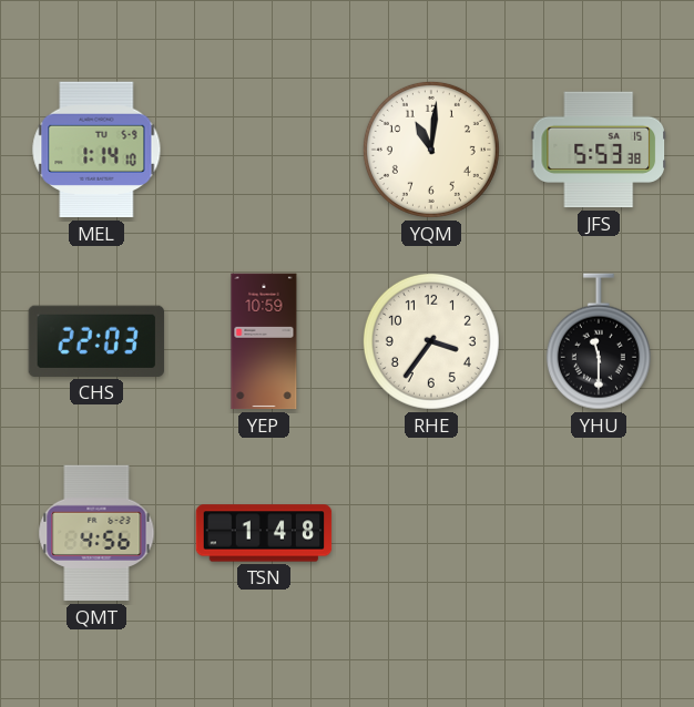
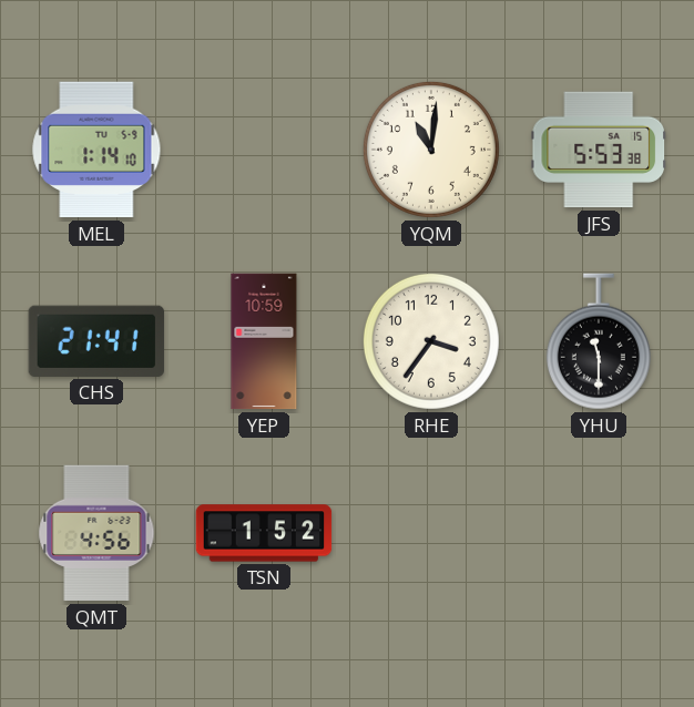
CHS: 22:03 -> 21:41 (96, 341)
TSN: 1:48 -> 1:52 (264, 533)
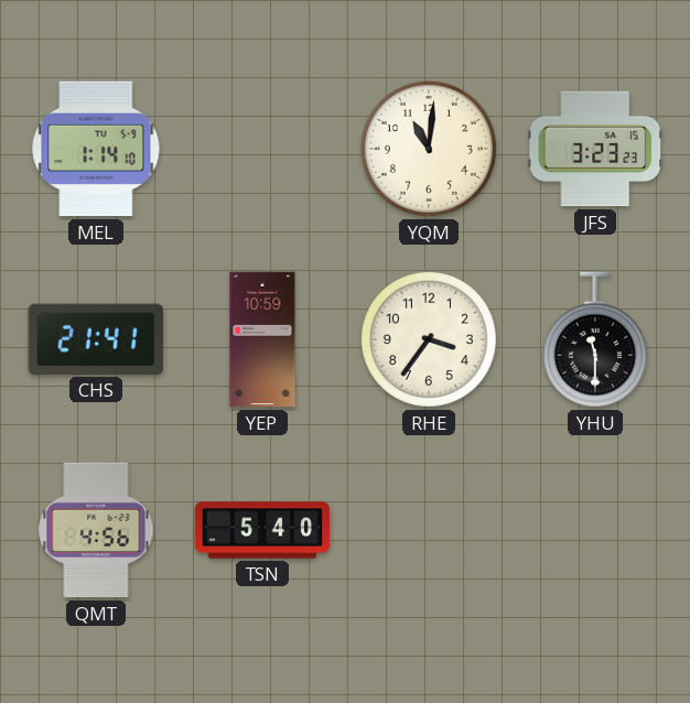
JFS: 5:53 -> 3:23 (595, 149)
TSN: 1:52 -> 5:40 (262, 530)
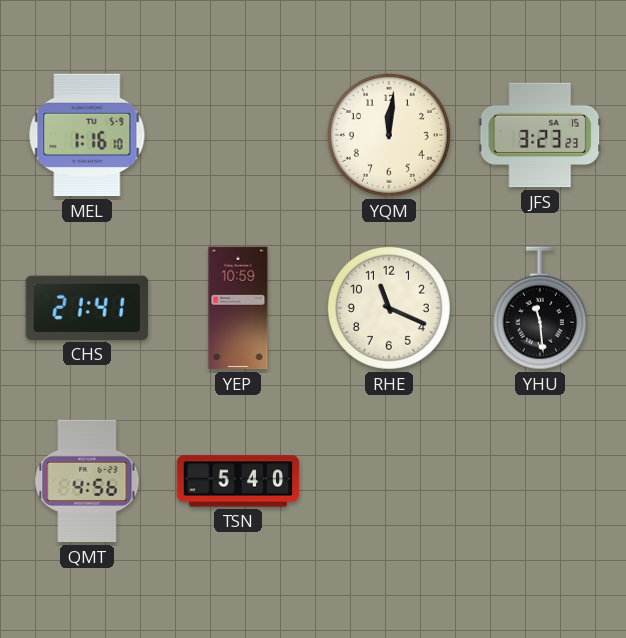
MEL: 1:14 -> 1:16 (87, 135)
YQM: 11:01 -> 12:01 (389, 135)
RHE: 3:36 -> 11:19 (389, 308)
YHU: 11:30 -> 11:29 (540, 308)
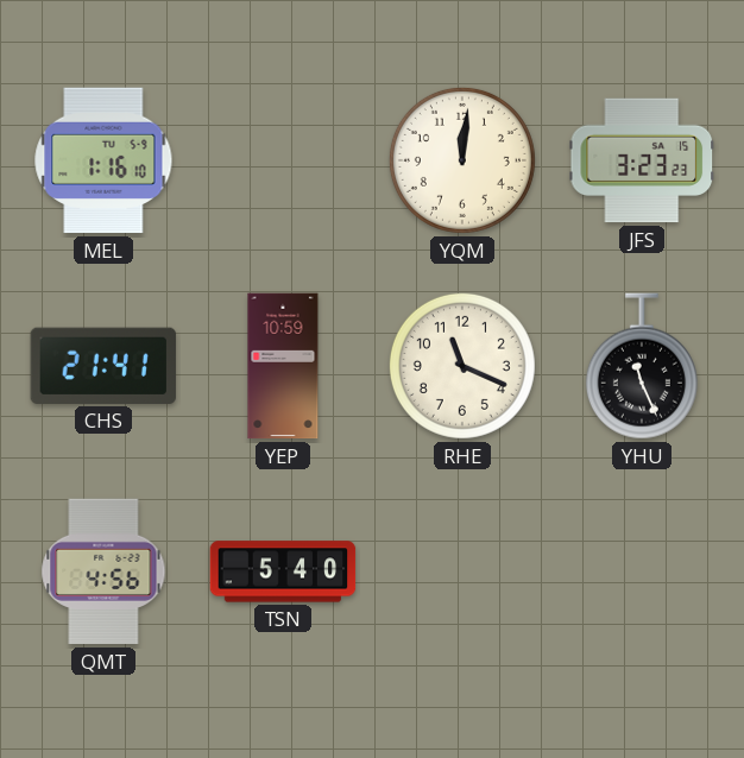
YHU: 11:29 -> 11:26 (642, 366)
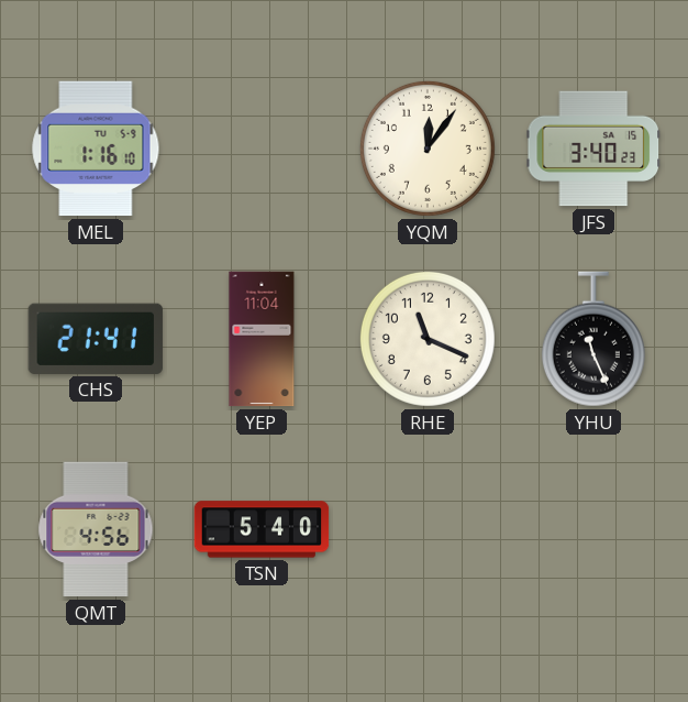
YQM: 12:01 -> 12:06 (428, 149)
JFS: 3:23 -> 3:40 (593, 149)
YEP: 10:59 -> 11:04 (262, 339)
